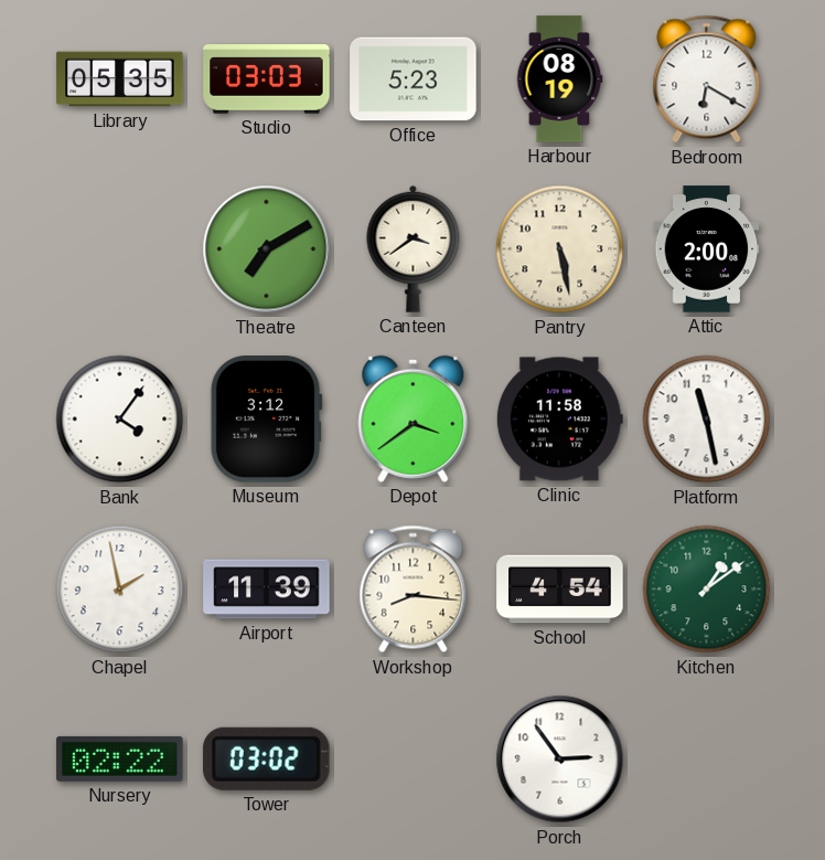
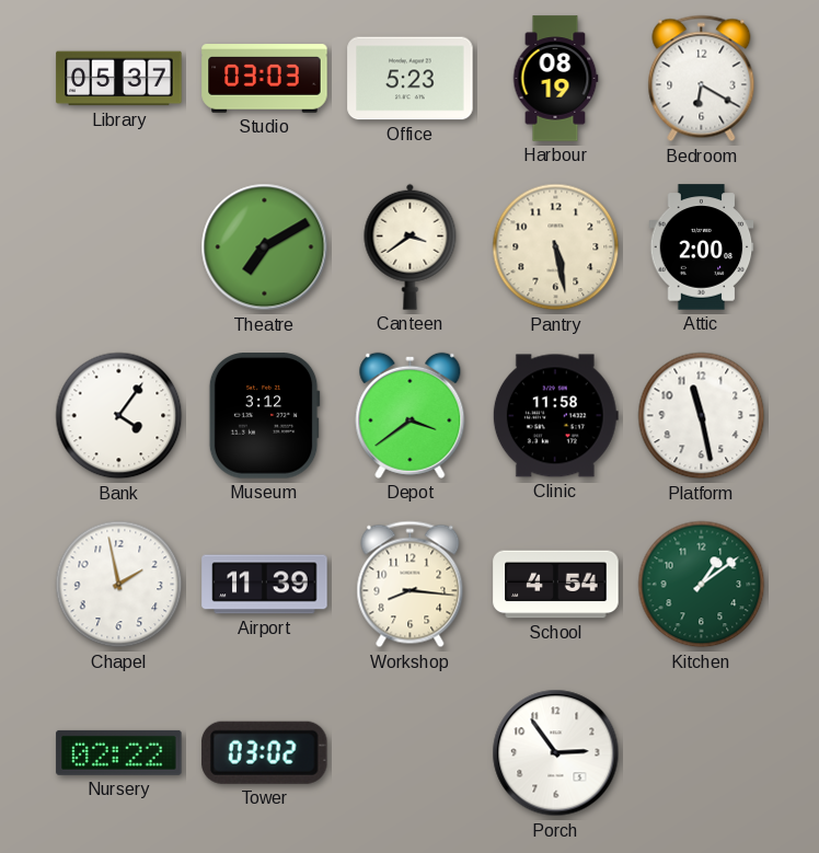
Library: 05:35 -> 05:37 (119, 79)
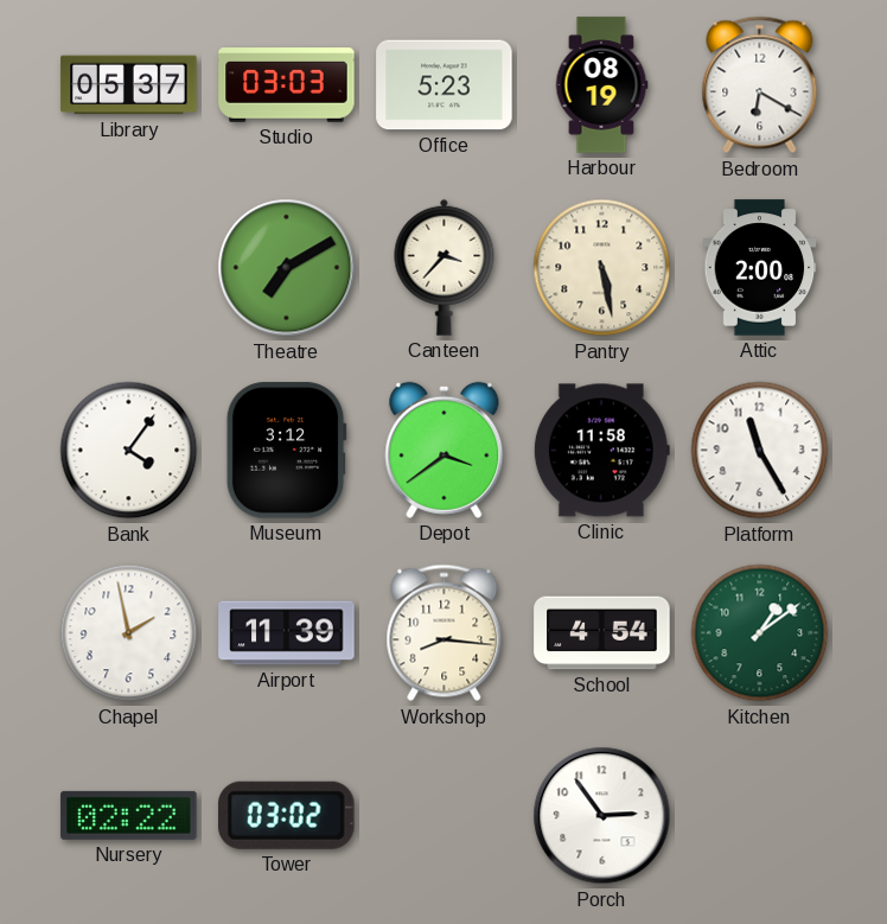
Canteen: 3:39 -> 3:37 (445, 267)
Platform: 11:28 -> 11:25 (760, 451)
